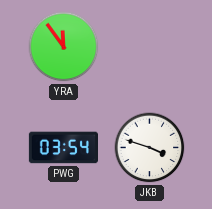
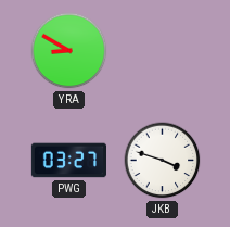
YRA: 11:54 -> 8:50 (69, 51)
PWG: 03:54 -> 03:27 (68, 161)
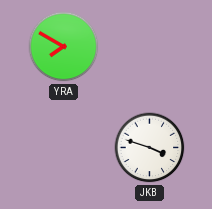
YRA: 8:50 -> 7:50 (64, 47)
PWG: 03:27 -> none (68, 161)
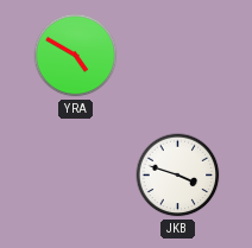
YRA: 7:50 -> 4:50 (76, 56)
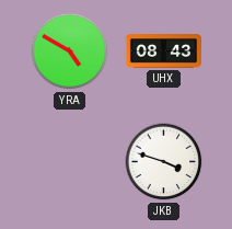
UHX: none -> 08:43 (163, 51)
